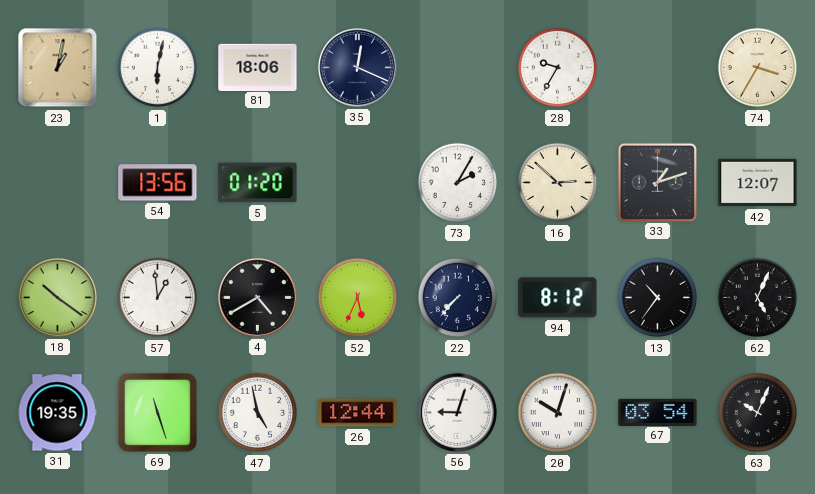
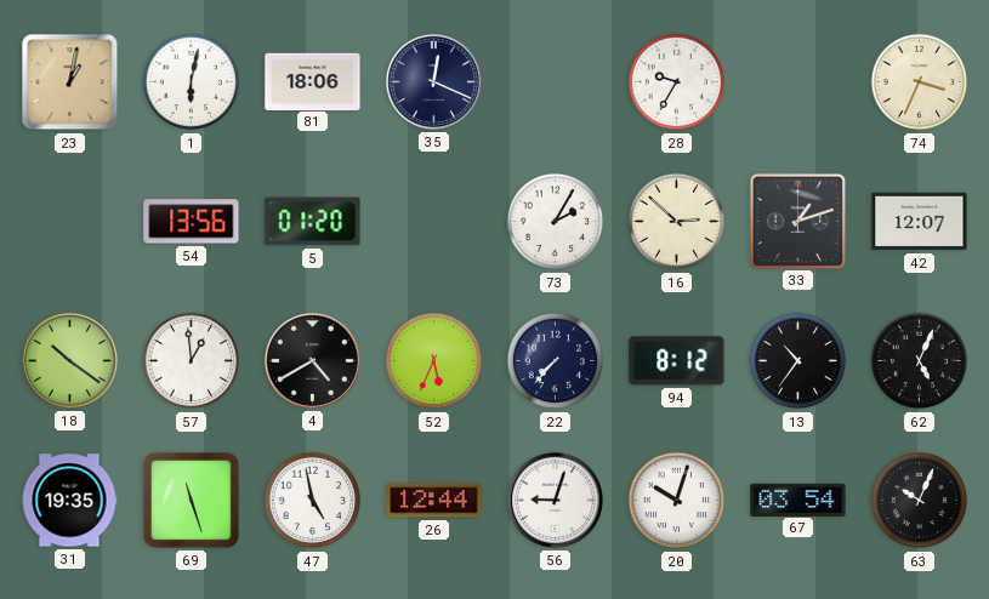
74: 3:35 -> 3:34 (920, 82)
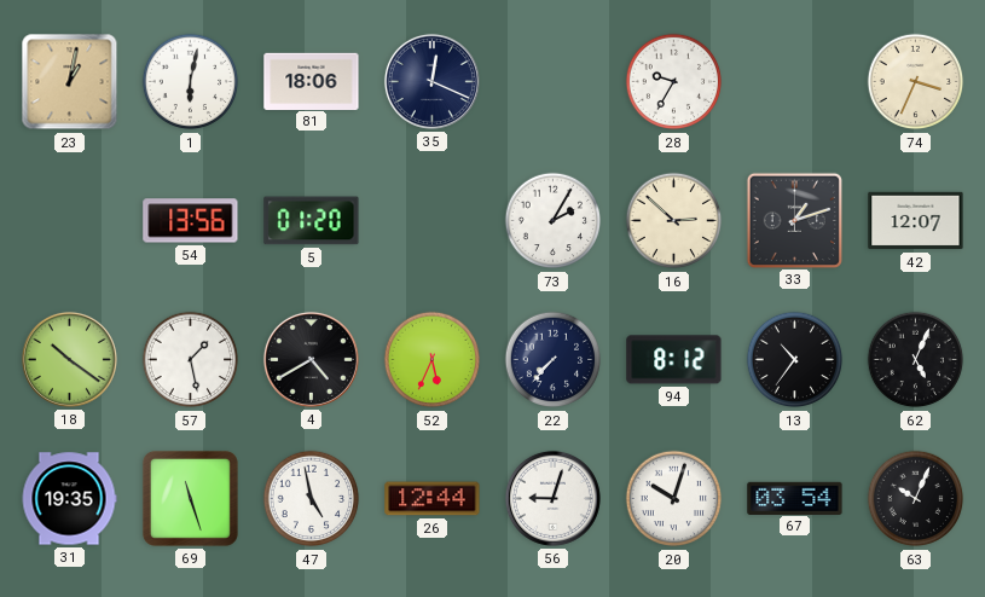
57: 12:59 -> 1:28 (191, 360)
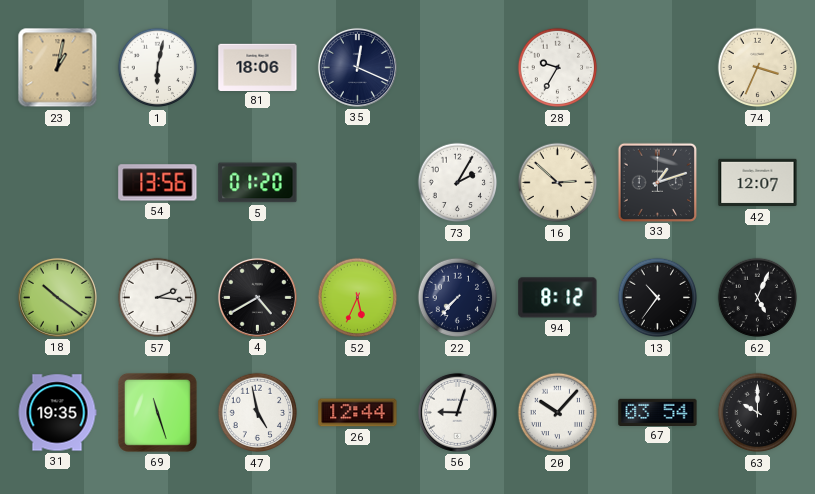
57: 1:28 -> 2:16 (158, 298)
20: 10:03 -> 10:07 (558, 413)
63: 10:04 -> 10:00 (758, 413)
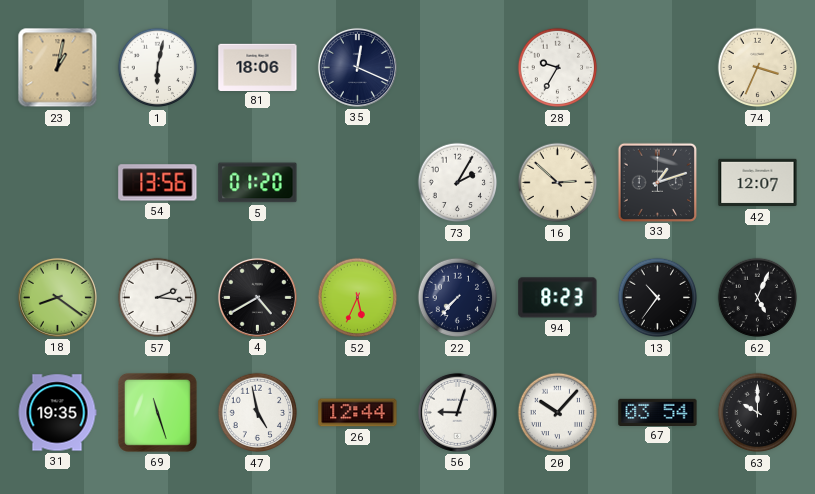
18: 10:21 -> 8:21 (57, 297)
94: 8:12 -> 8:23 (558, 298)
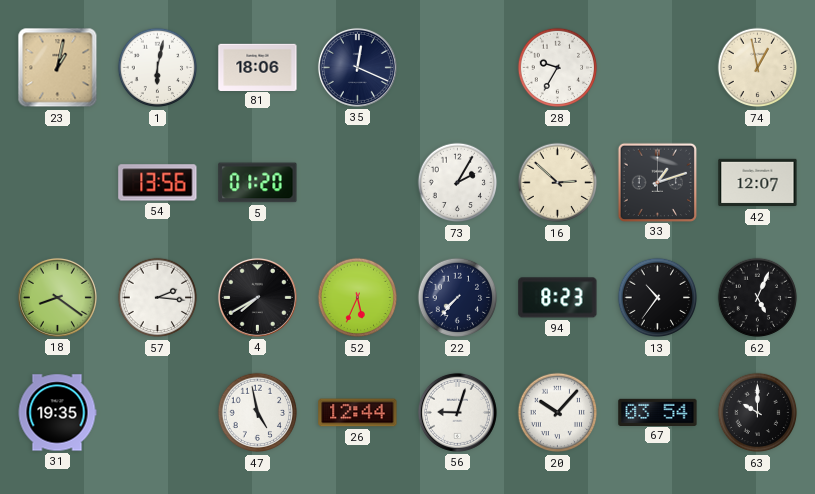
74: 3:34 -> 12:58 (758, 68)
4: 4:40 -> 7:40 (257, 297)
69: 11:27 -> none (157, 412)
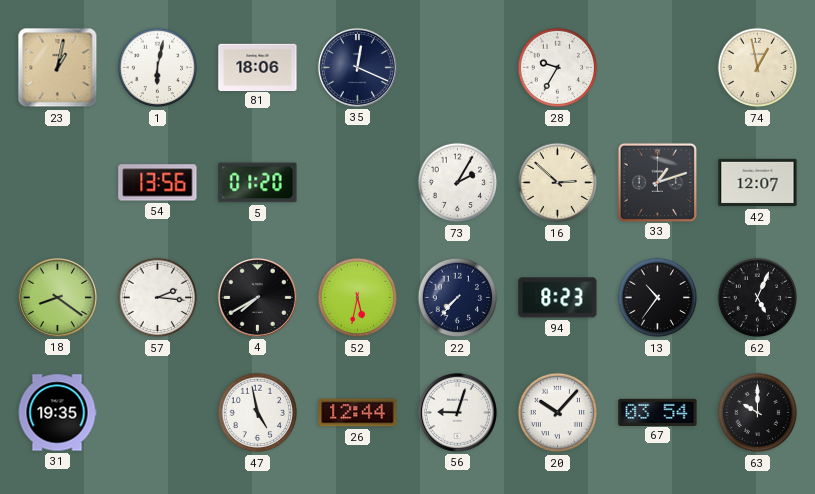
52: 5:34 -> 5:32 (358, 298)
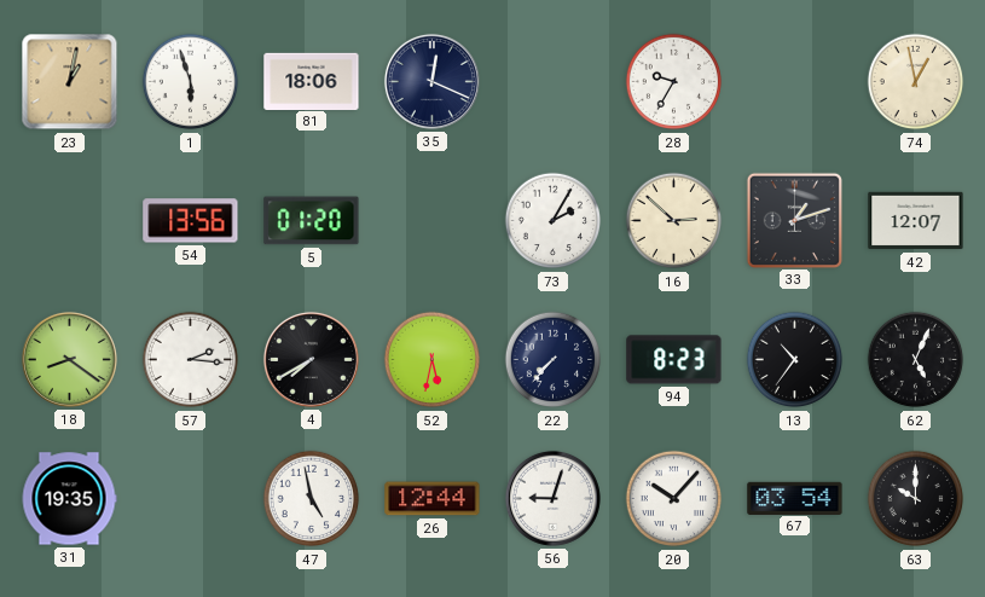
1: 6:02 -> 5:57 (191, 82)
